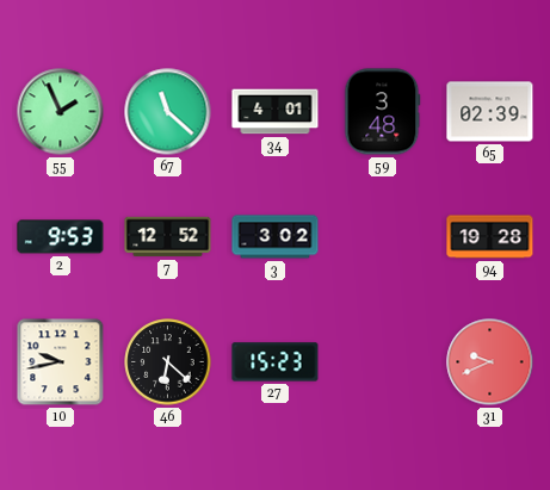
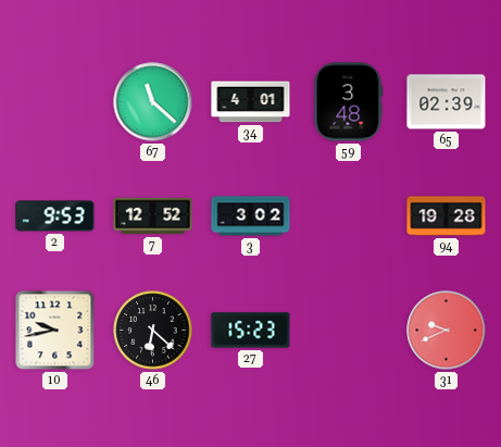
55: 1:56 -> none (61, 112)
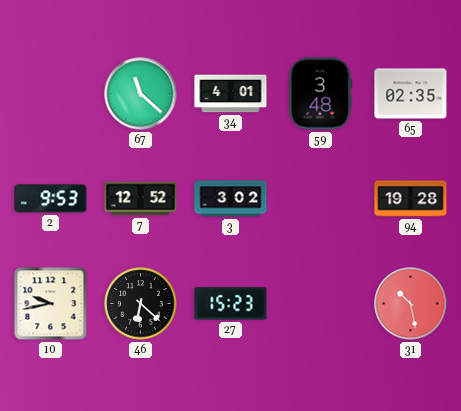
65: 02:39 -> 02:35 (411, 94)
31: 9:41 -> 10:28 (411, 304)
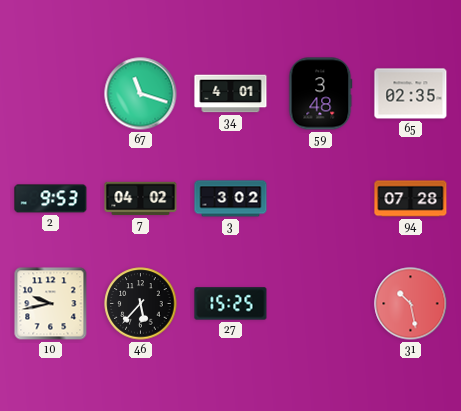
67: 11:22 -> 11:18 (141, 94)
7: 12:52 -> 04:02 (141, 199)
94: 19:28 -> 07:28 (411, 199)
46: 6:22 -> 5:37 (141, 304)
27: 15:23 -> 15:25 (231, 304)
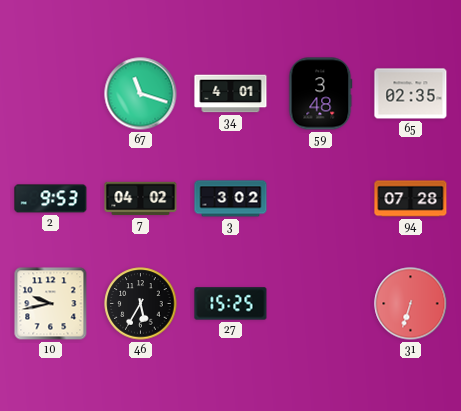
46: 5:37 -> 5:35 (141, 304)
31: 10:28 -> 6:33 (411, 304)
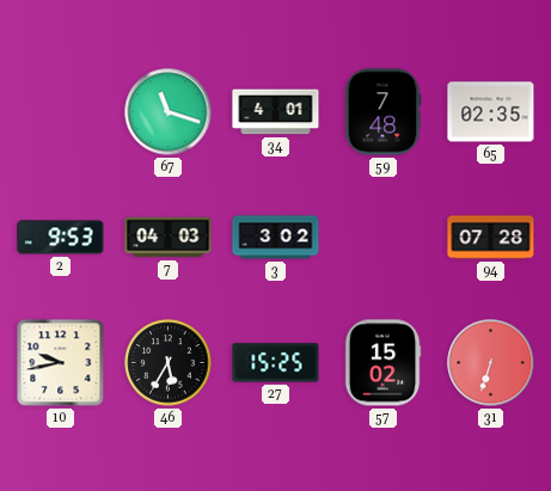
59: 3:48 -> 7:48 (384, 112)
7: 04:02 -> 04:03 (169, 238)
57: none -> 15:02 (382, 363)
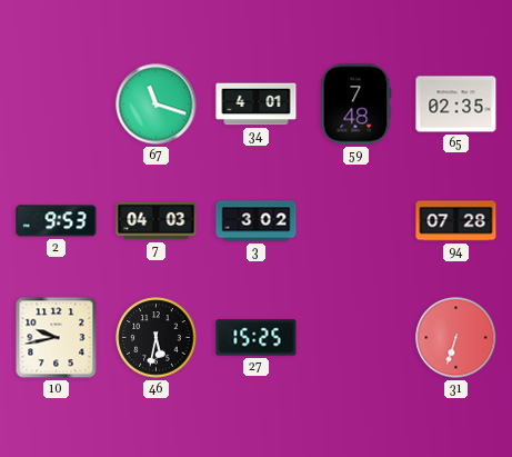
46: 5:35 -> 5:32 (157, 338)
57: 15:02 -> none (382, 363)
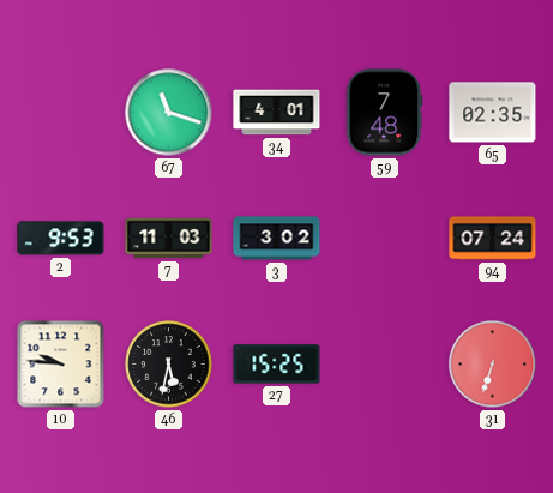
7: 04:03 -> 11:03 (169, 239)
94: 07:28 -> 07:24 (493, 239)
10: 9:43 -> 9:46 (61, 365)
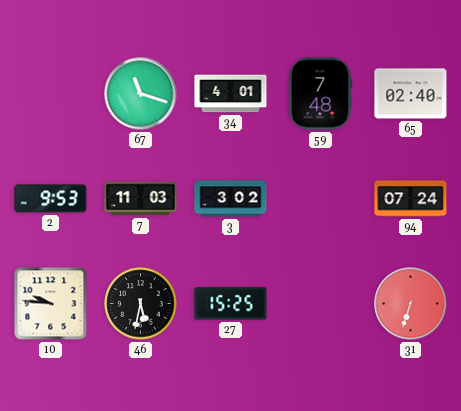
65: 02:35 -> 02:40 (411, 94)
